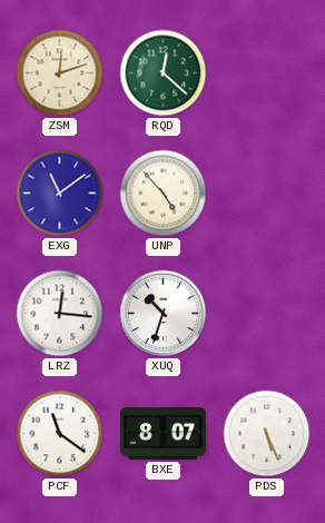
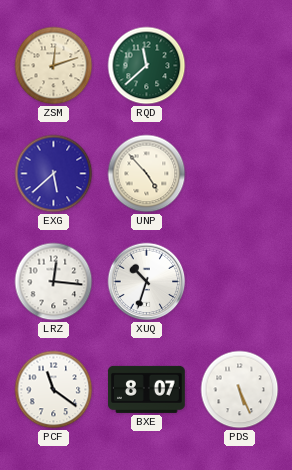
RQD: 12:22 -> 11:38 (147, 66)
EXG: 11:09 -> 5:38 (54, 174)
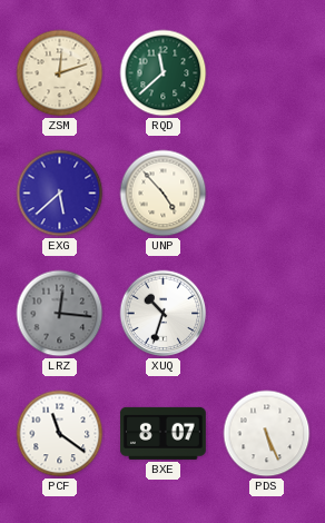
LRZ dial: white -> grey (60, 314)
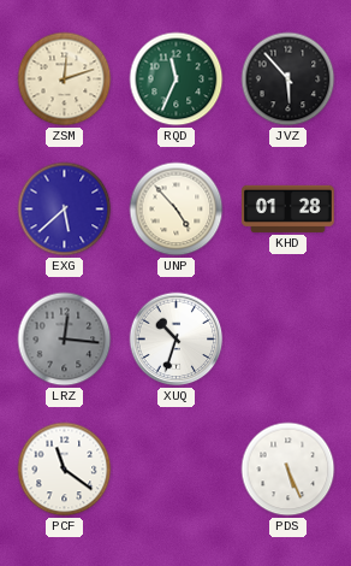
RQD: 11:38 -> 11:34 (177, 79)
JVZ: none -> 5:53 (288, 79)
KHD: none -> 01:28 (288, 208)
BXE: 8:07 -> none (164, 433)
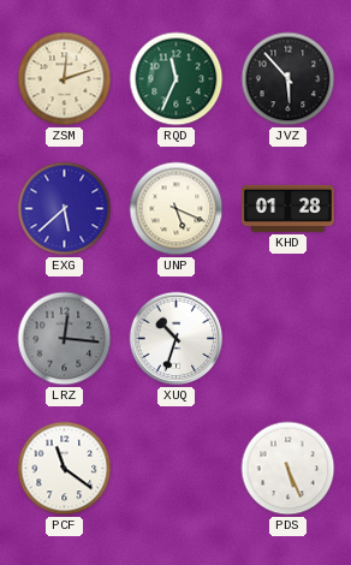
UNP: 4:53 -> 5:19 (177, 209)
